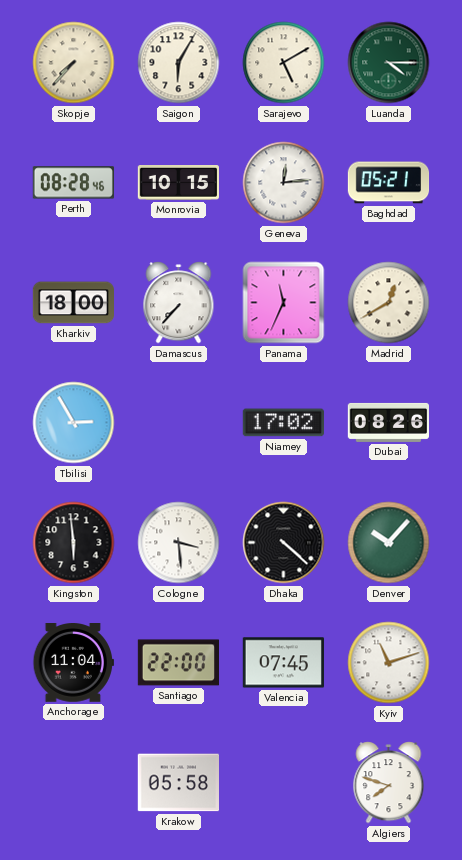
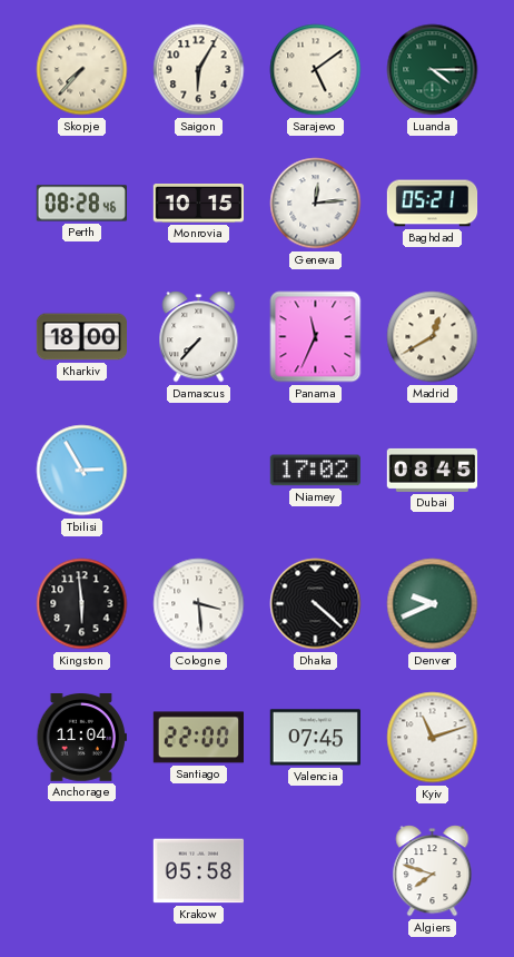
Sarajevo: 5:10 -> 5:09 (316, 70)
Dubai: 08:26 -> 08:45 (433, 470)
Denver: 10:07 -> 9:41 (433, 604)
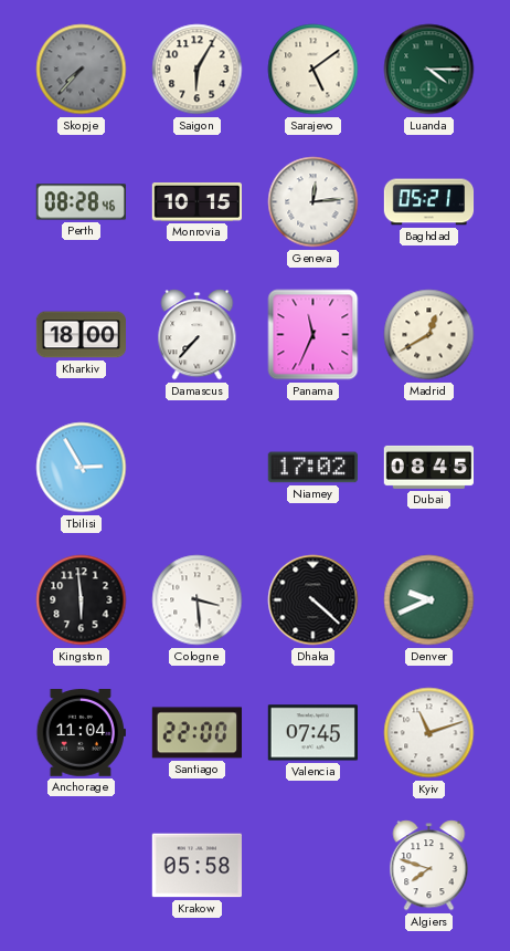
Skopje dial: cream -> grey (82, 70)
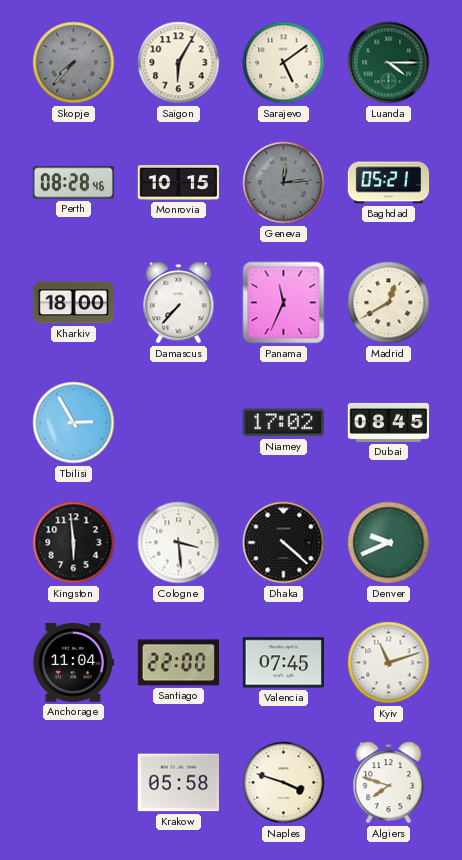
Geneva dial: white -> grey (284, 183)
Naples: none -> 3:48 (284, 783)
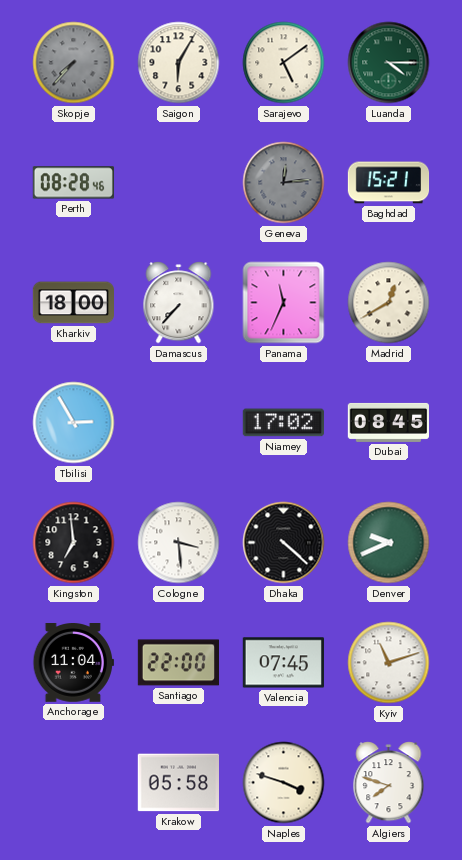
Monrovia: 10:15 -> none (178, 183)
Baghdad: 05:21 -> 15:21 (389, 183)
Kingston: 5:59 -> 6:59 (74, 543)
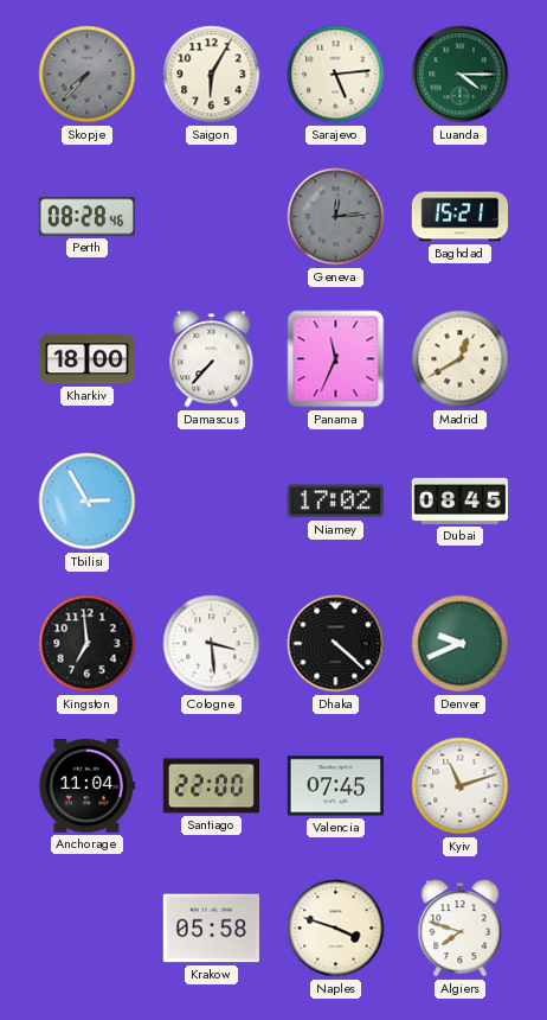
Sarajevo: 5:09 -> 5:14 (336, 75)
